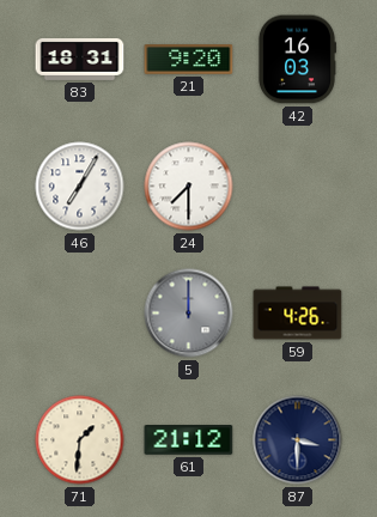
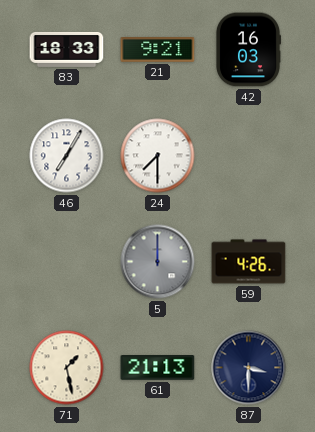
83: 18:31 -> 18:33 (67, 49)
21: 9:20 -> 9:21 (158, 50)
71: 1:31 -> 1:28 (67, 368)
61: 21:12 -> 21:13 (158, 368)
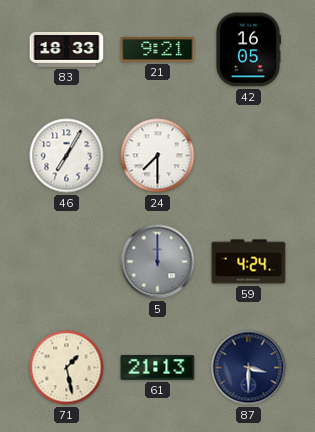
42: 16:03 -> 16:05 (248, 50)
59: 4:26 -> 4:24 (249, 262)
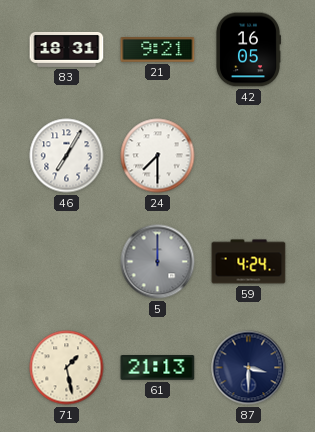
83: 18:33 -> 18:31 (67, 49)
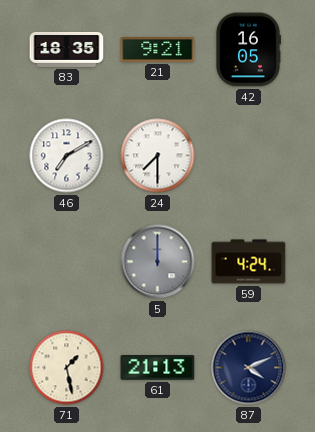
83: 18:31 -> 18:35 (67, 49)
46: 7:05 -> 7:10 (67, 156)
87: 3:30 -> 4:11 (249, 368)
